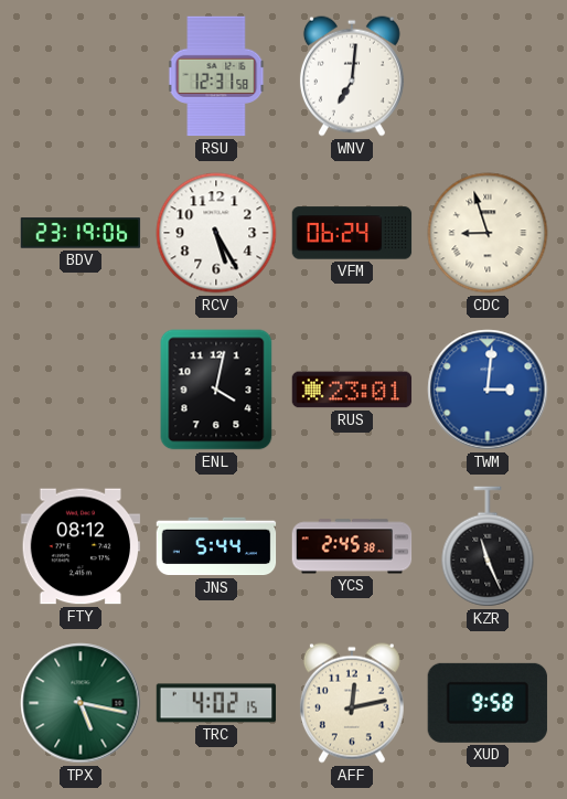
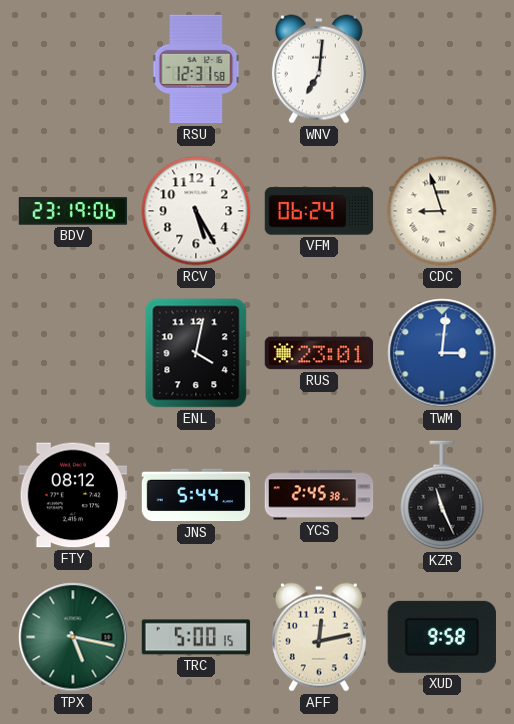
TRC: 4:02 -> 5:00 (196, 637)
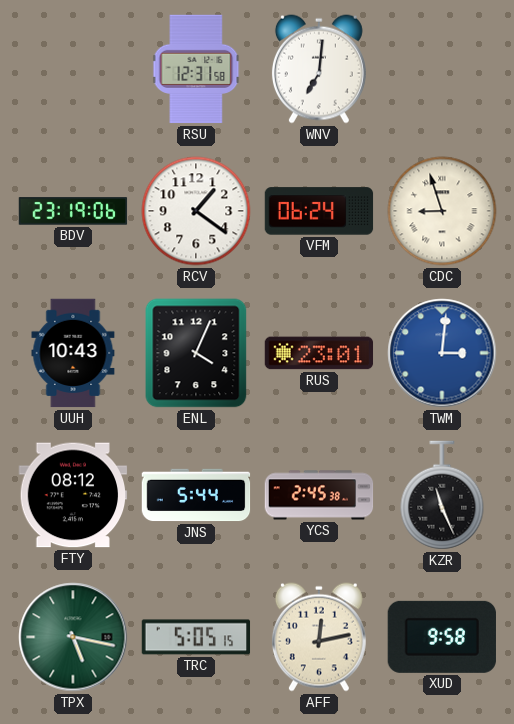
RCV: 5:25 -> 1:21 (196, 211)
UUH: none -> 10:43 (73, 353)
ENL: 4:02 -> 4:04 (196, 353)
TRC: 5:00 -> 5:05 (196, 637)
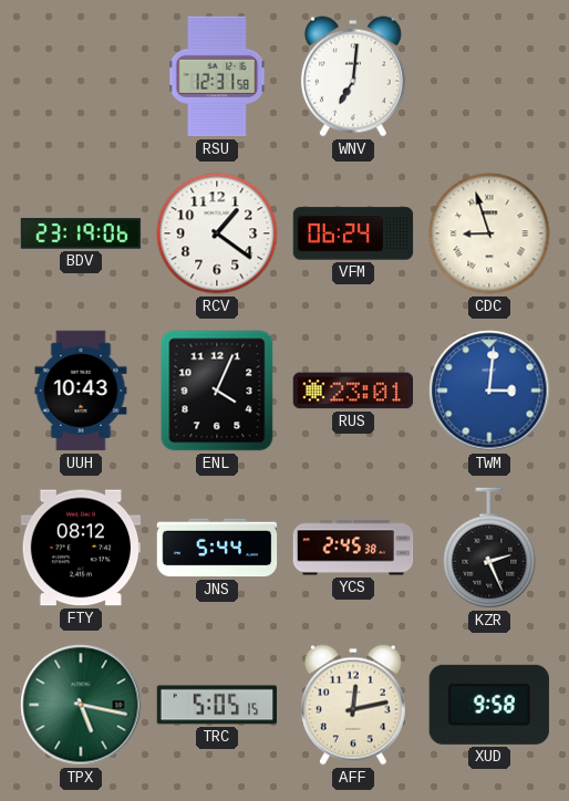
KZR: 11:26 -> 2:26 (489, 548)
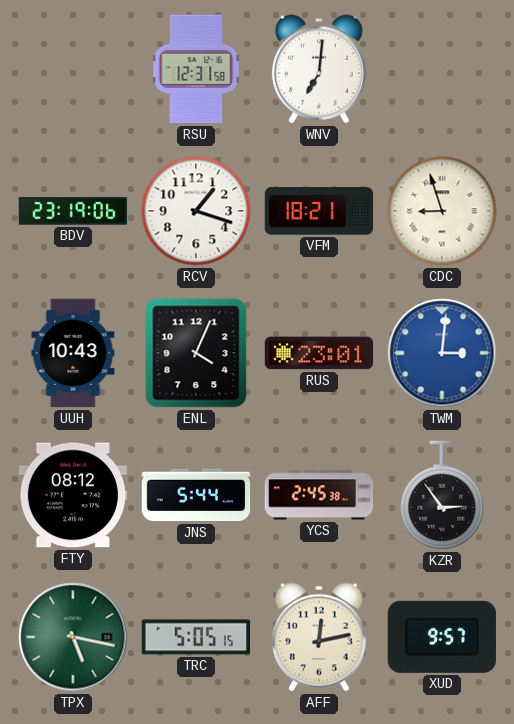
RCV: 1:21 -> 1:18 (196, 211)
VFM: 06:24 -> 18:21 (319, 211)
KZR: 2:26 -> 2:54 (442, 495)
XUD: 9:58 -> 9:57 (442, 637)
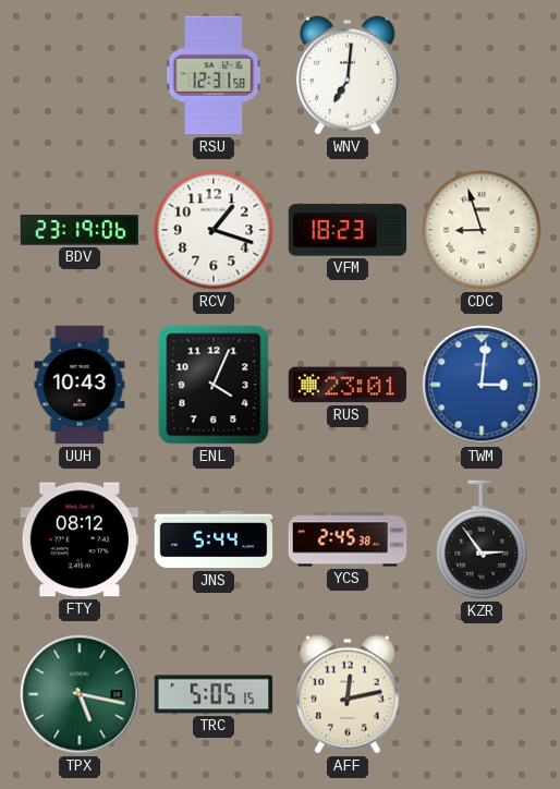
VFM: 18:21 -> 18:23 (348, 230)
XUD: 9:57 -> none (442, 637)
